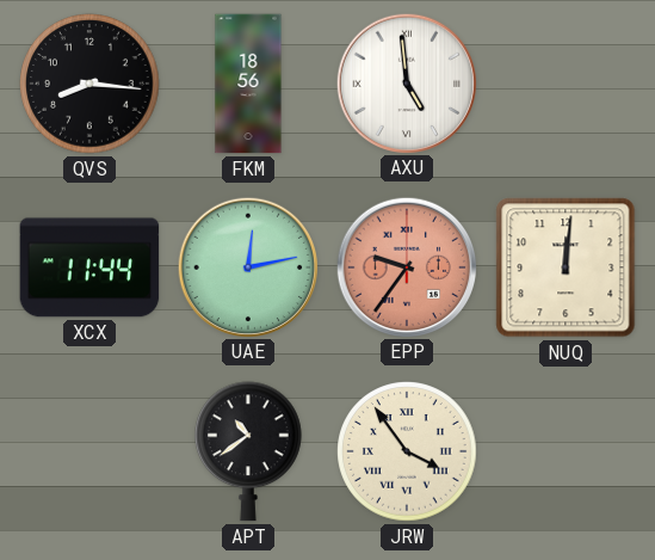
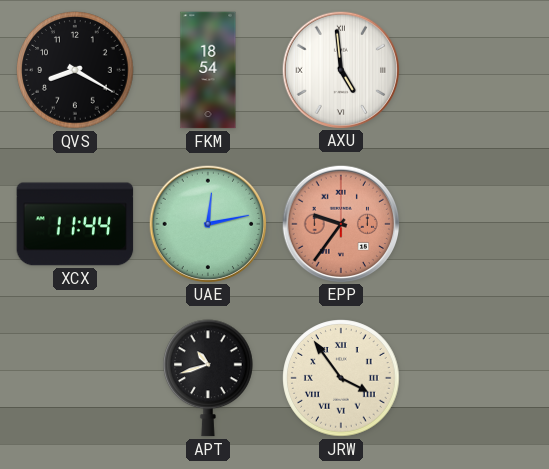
QVS: 8:16 -> 8:20 (75, 70)
FKM: 18:56 -> 18:54 (208, 70)
NUQ: 12:01 -> none (566, 267)
APT: 10:39 -> 10:42 (209, 378)
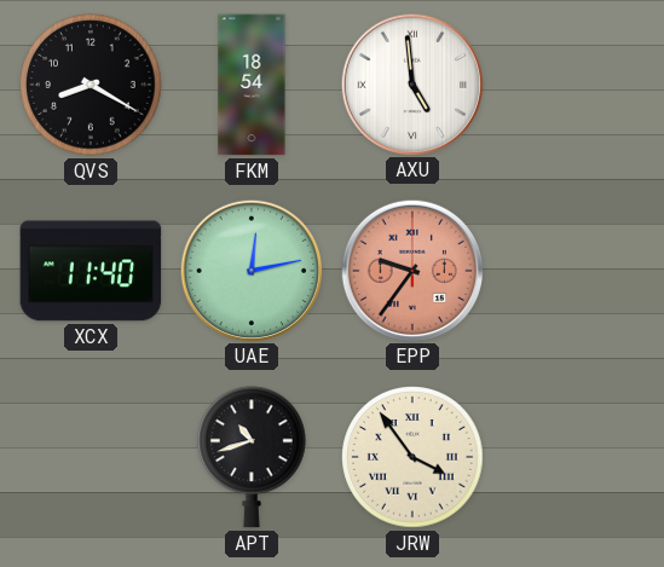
XCX: 11:44 -> 11:40 (91, 271)
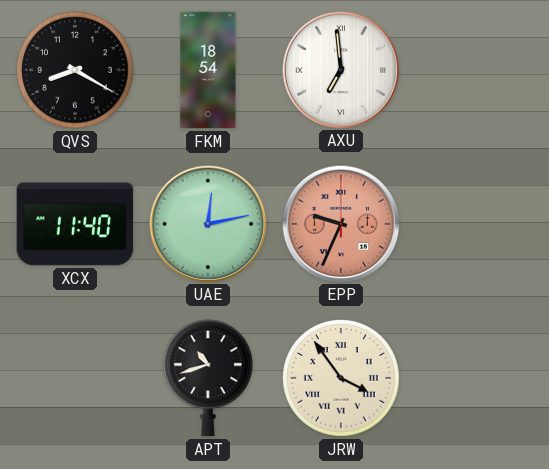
AXU: 4:59 -> 6:59 (340, 69)
EPP: 9:36 -> 9:34 (340, 223)
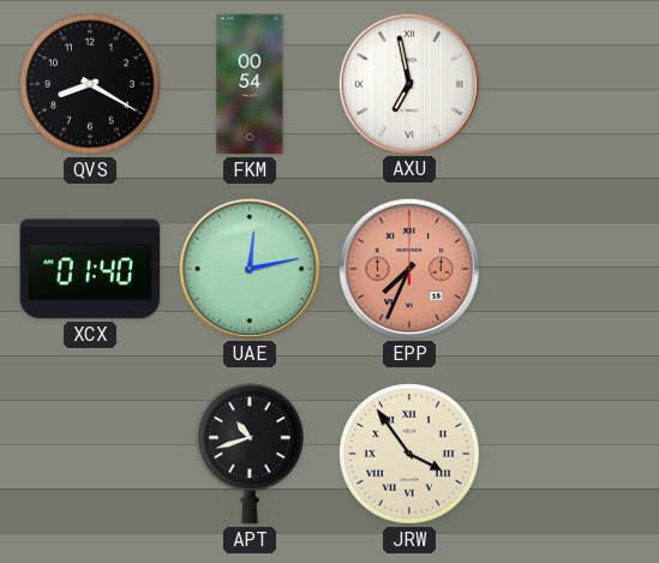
FKM: 18:54 -> 00:54 (250, 84)
AXU: 6:59 -> 6:58 (408, 83)
XCX: 11:40 -> 01:40 (90, 269)
EPP: 9:34 -> 7:34 (408, 268)
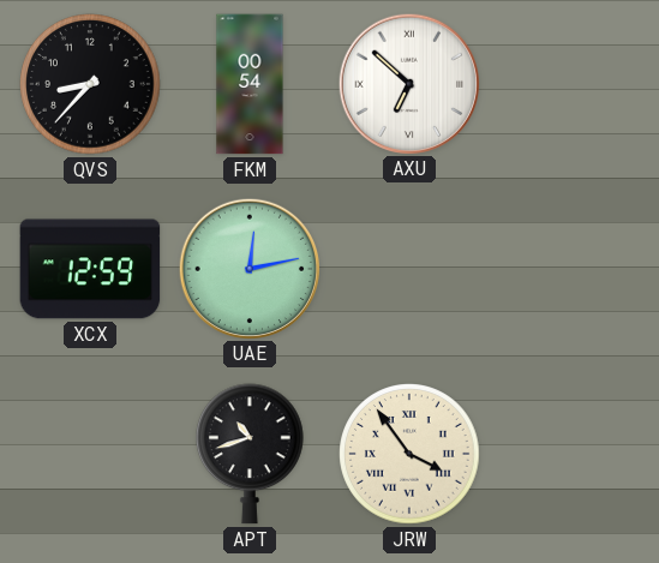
QVS: 8:20 -> 8:37 (90, 84)
AXU: 6:58 -> 6:52 (408, 83)
XCX: 01:40 -> 12:59 (90, 269)
EPP: 7:34 -> none (408, 268)
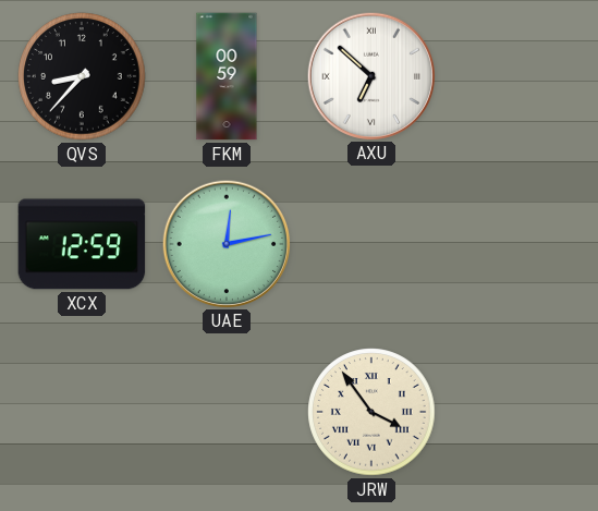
FKM: 00:54 -> 00:59 (227, 76)
APT: 10:42 -> none (251, 454)
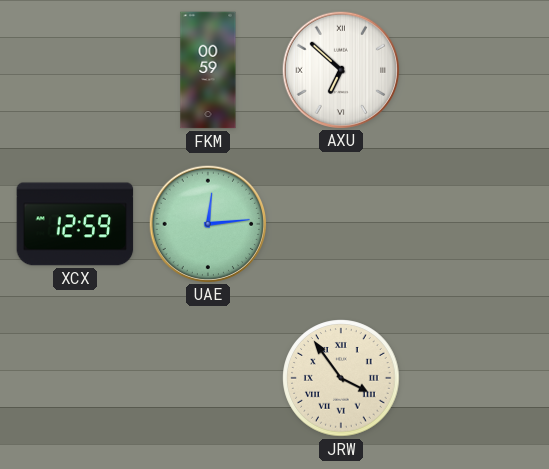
QVS: 8:37 -> none (82, 76)
UAE: 12:13 -> 12:14 (207, 223)
